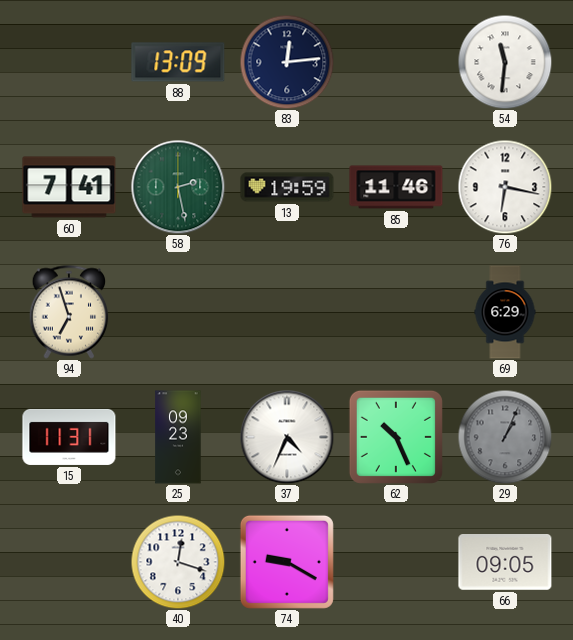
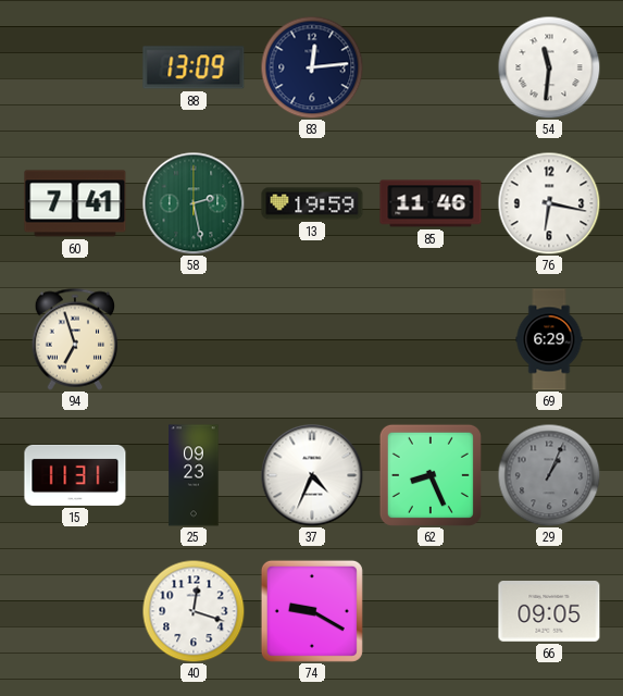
62: 10:26 -> 8:26 (431, 475)
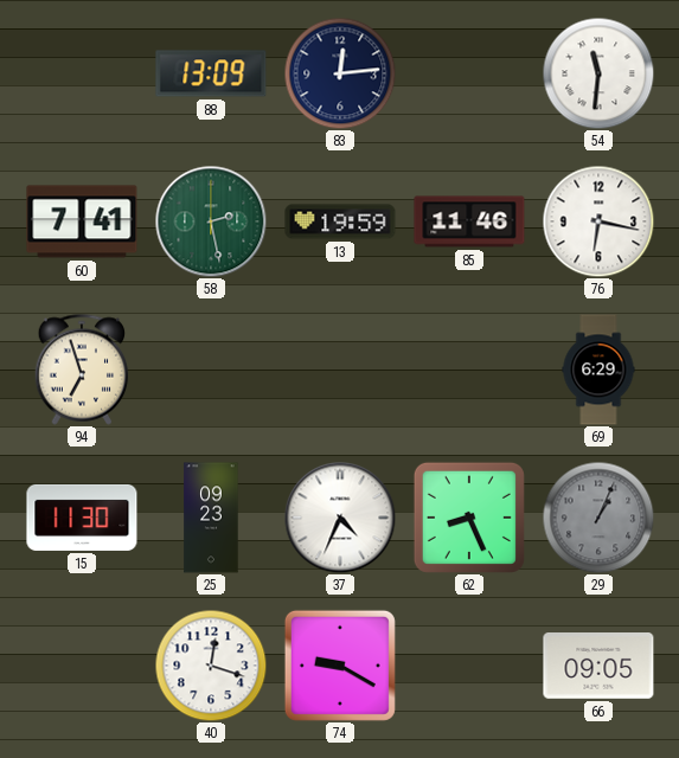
15: 11:31 -> 11:30 (82, 518)
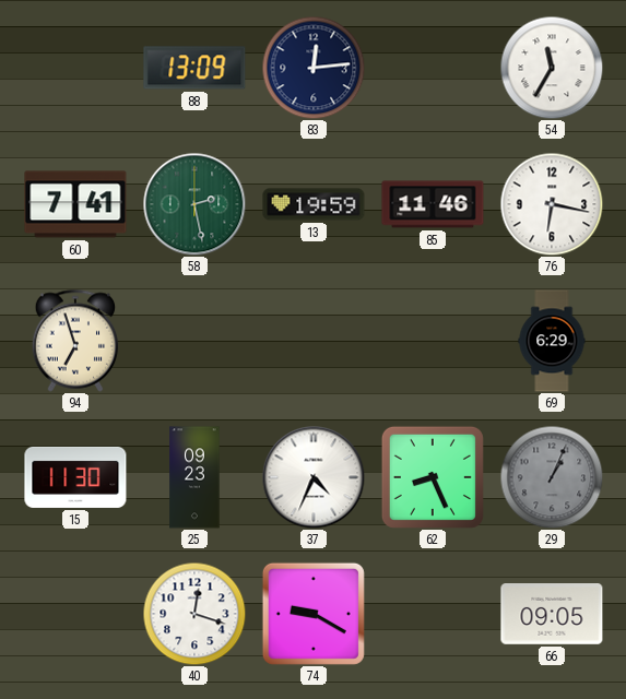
54: 11:31 -> 11:35 (552, 68)
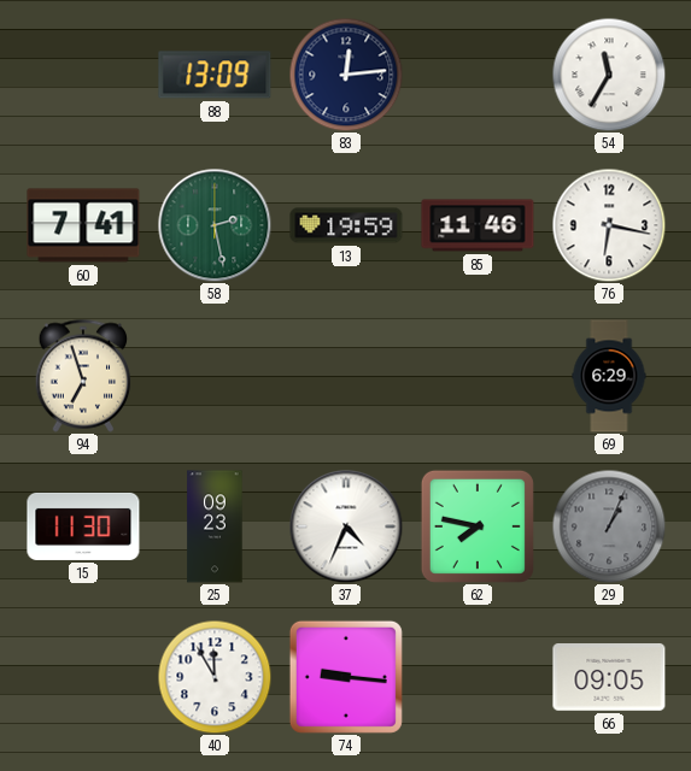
62: 8:26 -> 7:47 (478, 526)
40: 12:18 -> 11:55 (215, 677)
74: 9:20 -> 9:16 (346, 677)
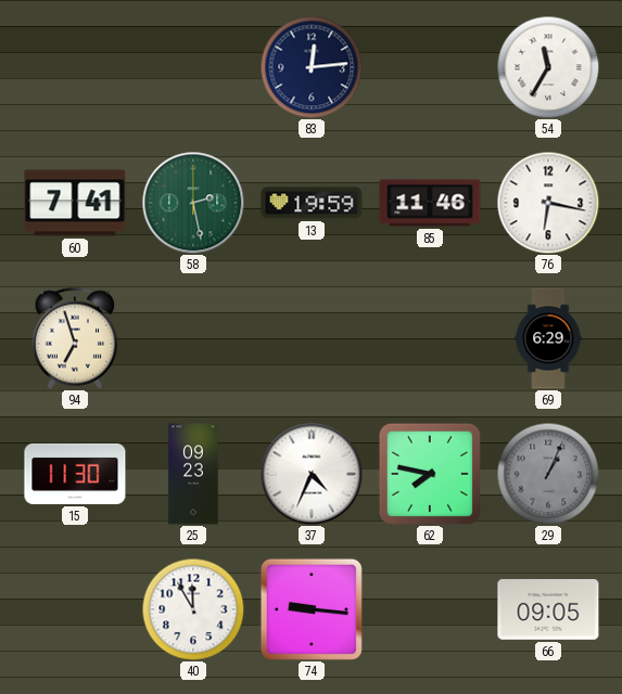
88: 13:09 -> none (215, 75)
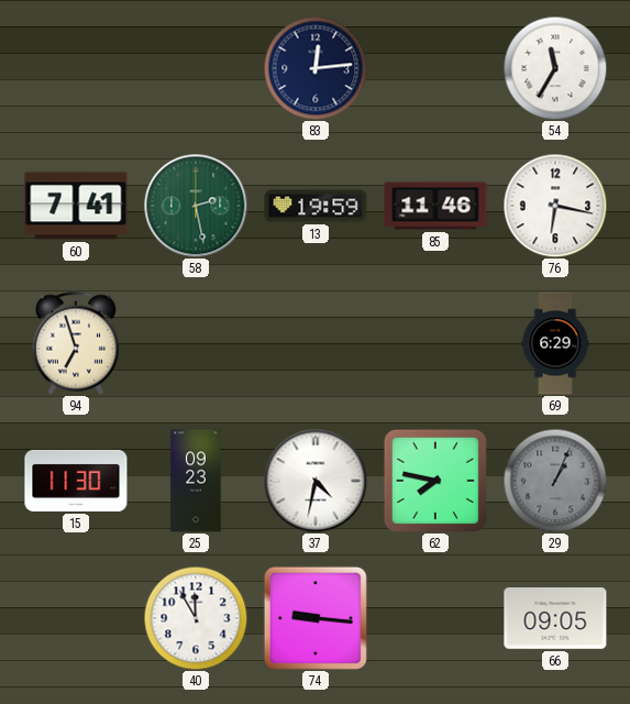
37: 4:34 -> 4:32 (316, 481)
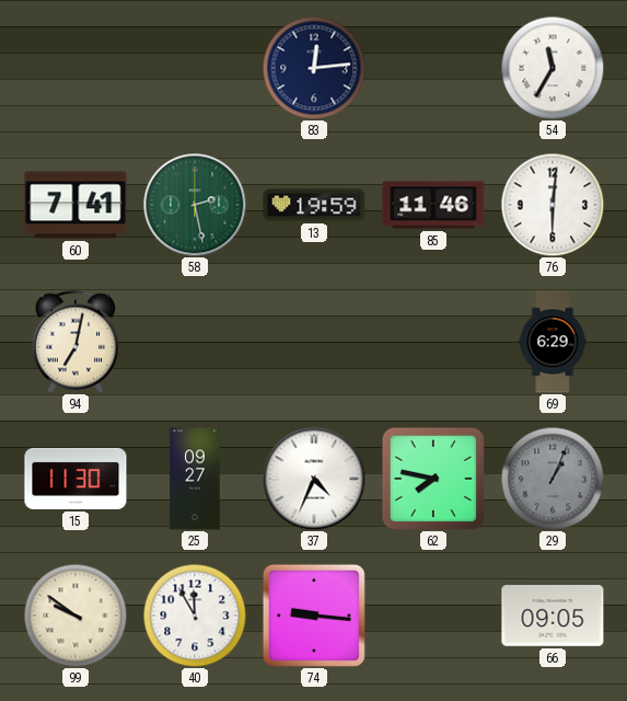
76: 6:17 -> 6:01 (553, 205)
94: 6:57 -> 7:02 (76, 342)
25: 09:23 -> 09:27 (195, 479)
37: 4:32 -> 4:34 (314, 479)
99: none -> 9:51 (76, 616)
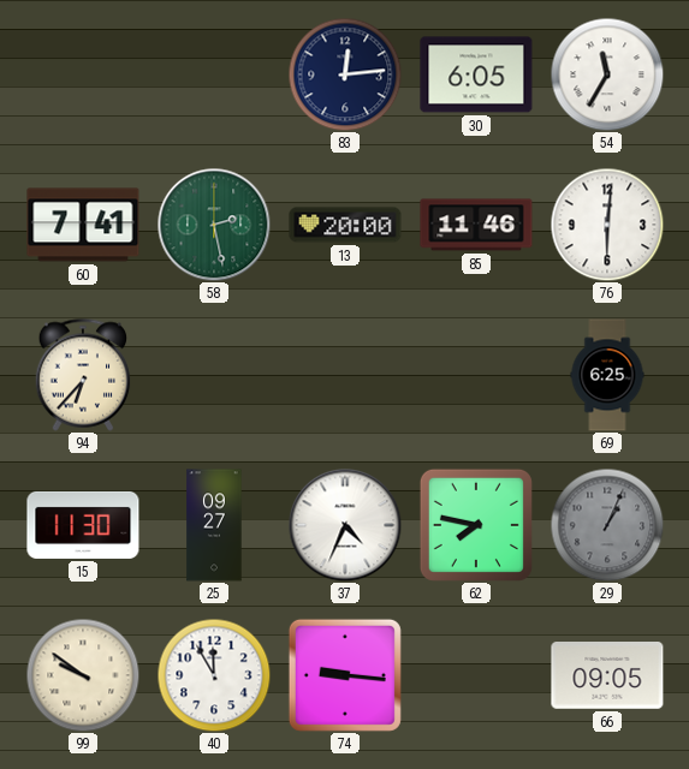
30: none -> 6:05 (476, 74)
13: 19:59 -> 20:00 (345, 225)
94: 7:02 -> 6:37 (83, 375)
69: 6:29 -> 6:25 (607, 375)
